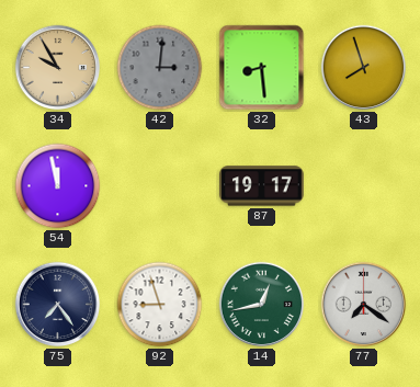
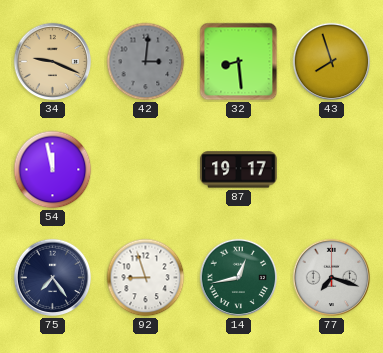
34: 9:55 -> 9:19 (53, 62)
77: 7:21 -> 7:18 (332, 278)
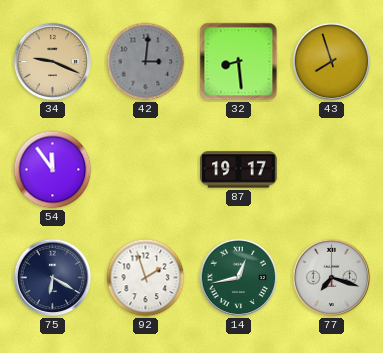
54: 11:58 -> 11:54 (53, 170)
75: 7:24 -> 6:20 (53, 278)
92: 8:57 -> 1:57 (146, 278)
